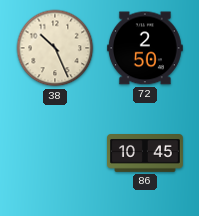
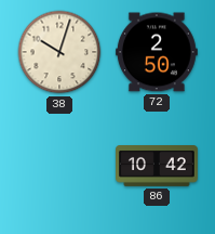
38: 10:26 -> 10:03 (59, 52)
86: 10:45 -> 10:42 (158, 167)
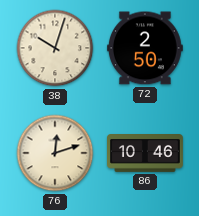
76: none -> 12:12 (55, 153)
86: 10:42 -> 10:46 (146, 154)
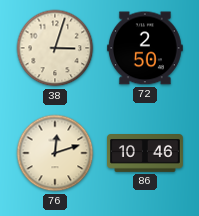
38: 10:03 -> 3:03 (55, 48)
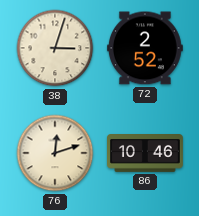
72: 2:50 -> 2:52 (145, 48)
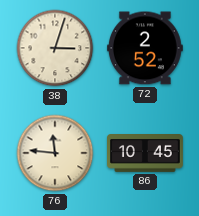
76: 12:12 -> 11:46 (55, 153)
86: 10:46 -> 10:45 (146, 154)
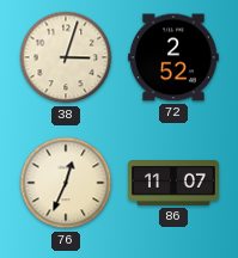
76: 11:46 -> 12:34 (66, 183)
86: 10:45 -> 11:07 (175, 184)
